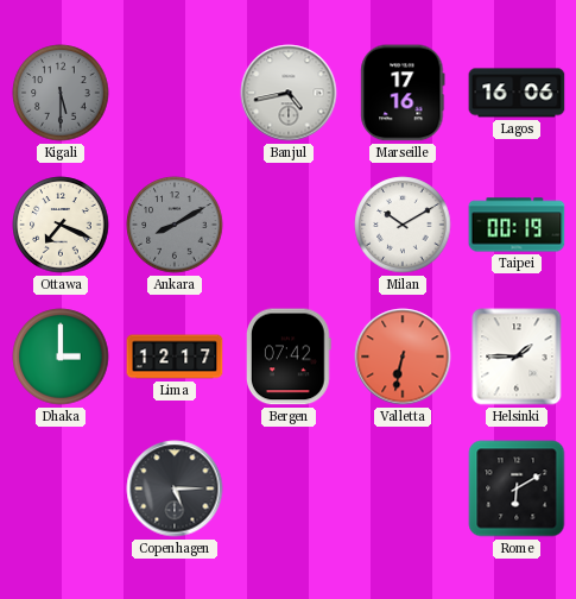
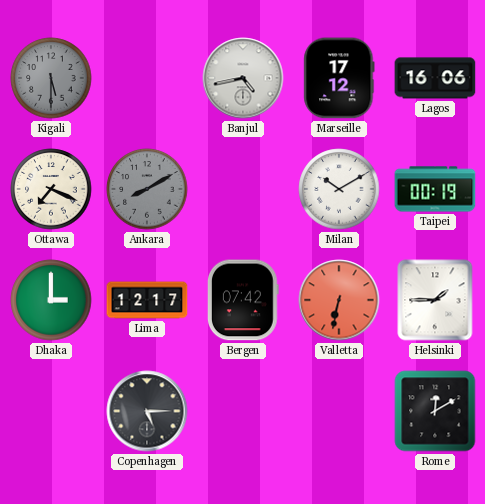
Marseille: 17:16 -> 17:12 (339, 78)
Rome: 6:10 -> 12:10 (435, 411)
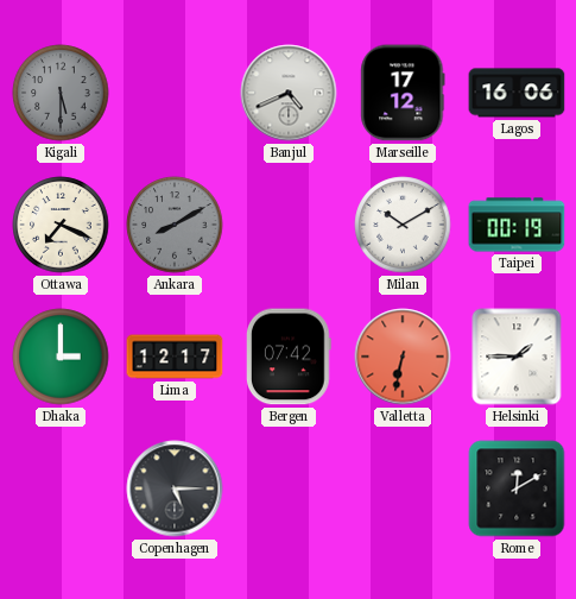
Banjul: 4:43 -> 4:41 (289, 93)
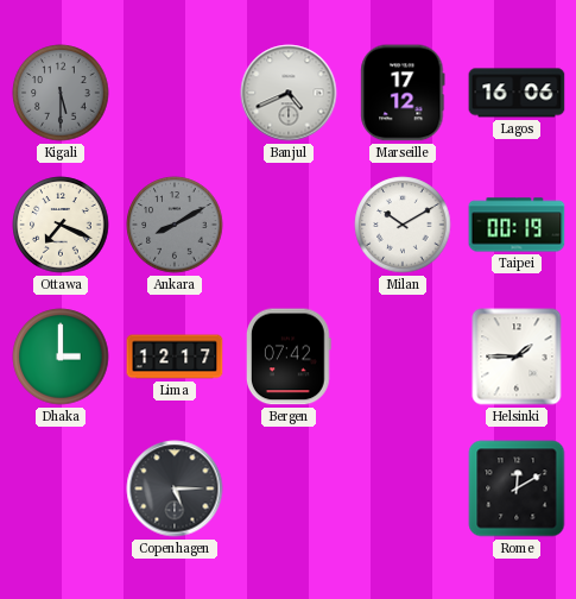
Valletta: 6:32 -> none (403, 357)
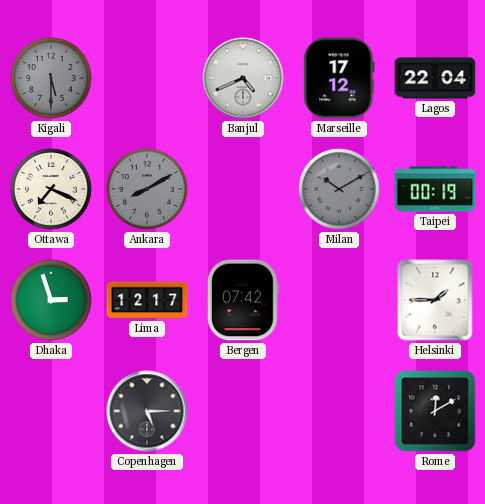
Lagos: 16:06 -> 22:04 (435, 78)
Milan dial: white -> grey (339, 189)
Dhaka: 3:00 -> 2:57 (51, 300)
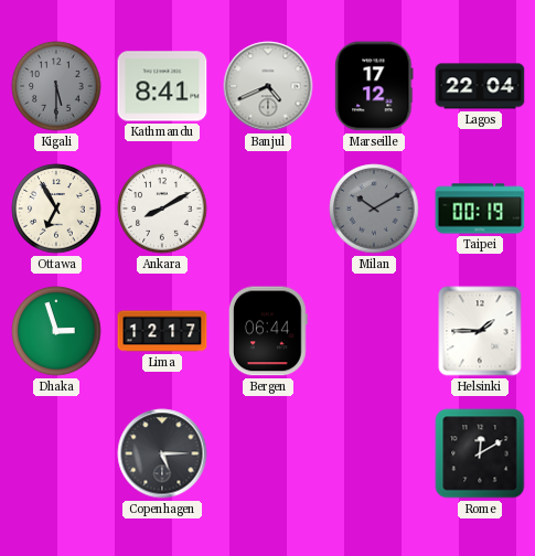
Kathmandu: none -> 8:41 (162, 86)
Ottawa: 7:19 -> 6:55 (56, 209)
Ankara dial: grey -> white (162, 209)
Bergen: 07:42 -> 06:44 (268, 331)
